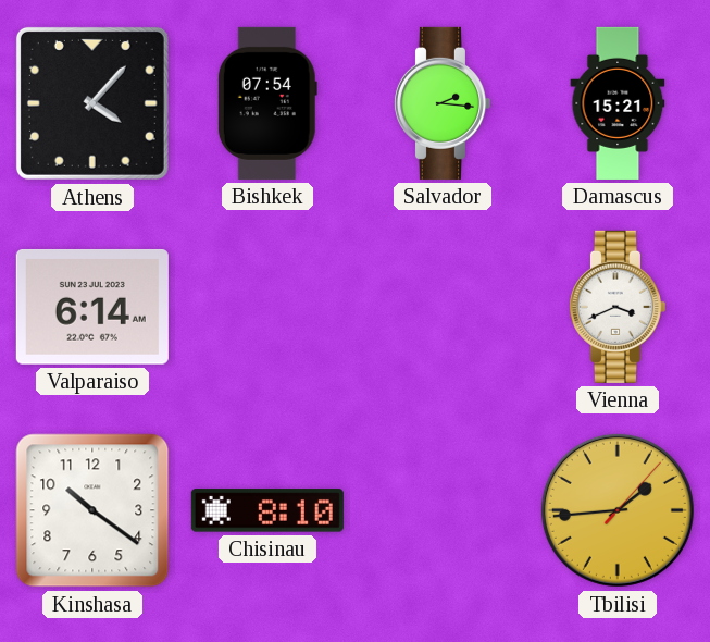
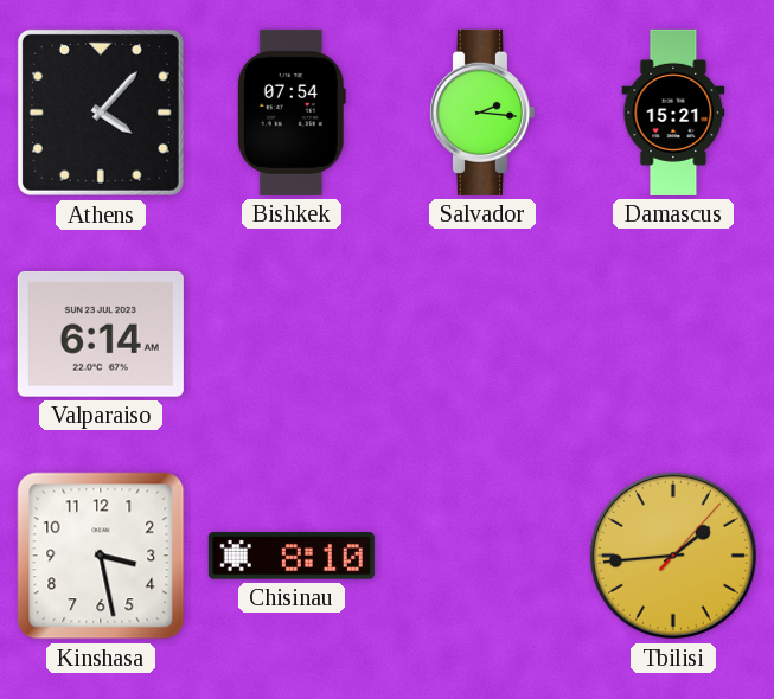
Vienna: 3:41 -> none (616, 307)
Kinshasa: 10:21 -> 3:28 (101, 556)
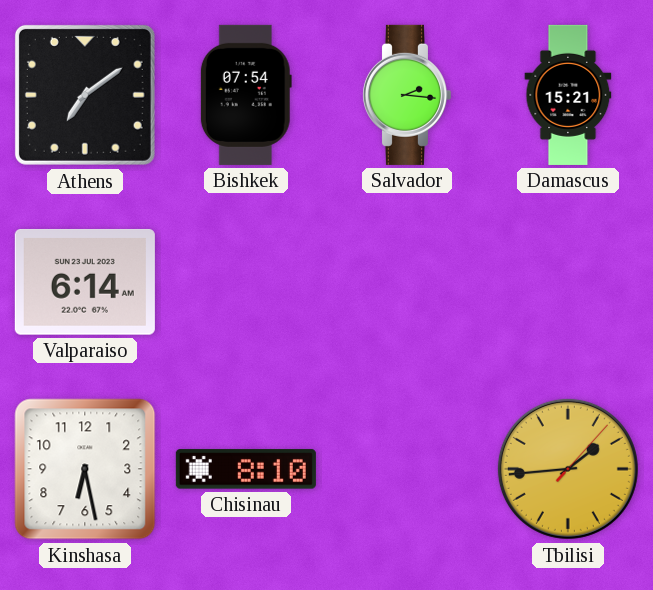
Athens: 4:07 -> 7:09 (85, 95)
Kinshasa: 3:28 -> 6:28 (85, 469)
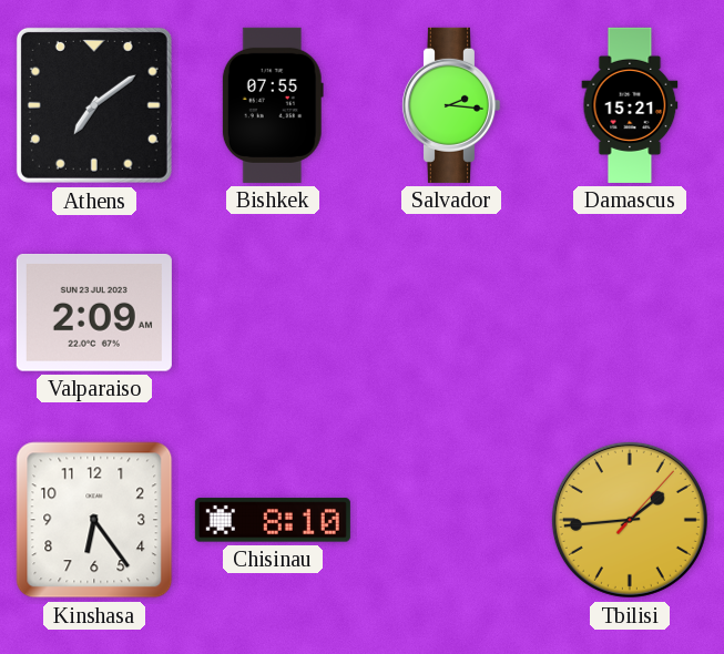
Bishkek: 07:54 -> 07:55 (273, 105)
Valparaiso: 6:14 -> 2:09 (94, 313)
Kinshasa: 6:28 -> 6:24 (94, 520)
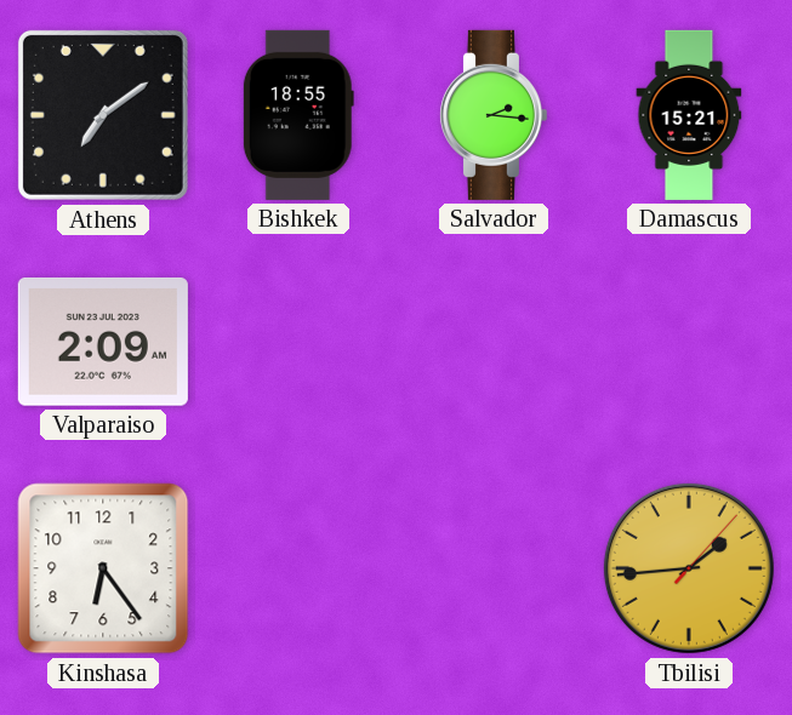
Bishkek: 07:55 -> 18:55 (298, 115)
Chisinau: 8:10 -> none (273, 520)
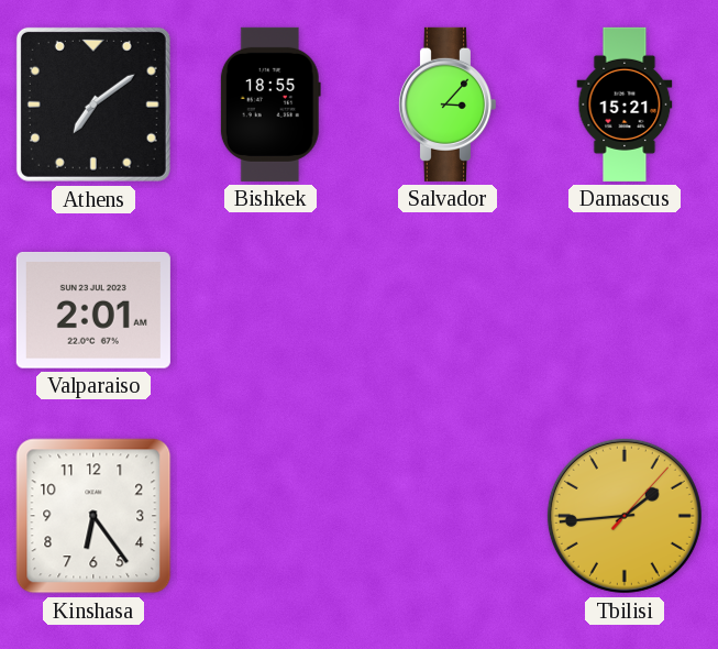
Salvador: 2:16 -> 3:07 (446, 105)
Valparaiso: 2:09 -> 2:01 (93, 310)
